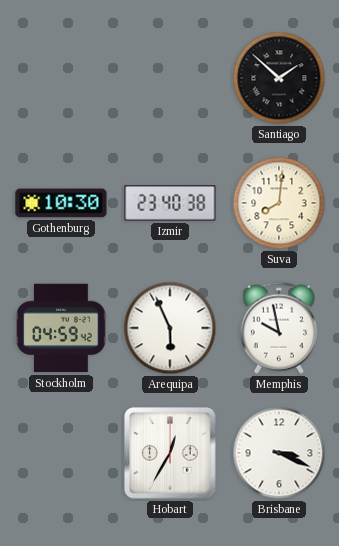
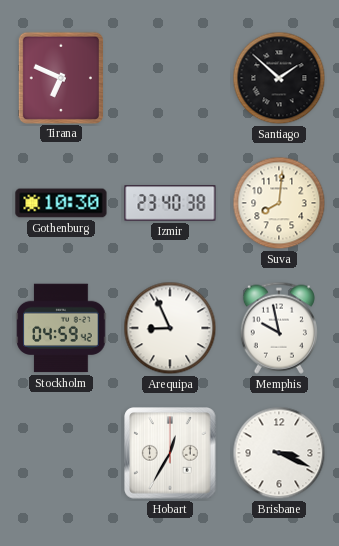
Tirana: none -> 6:49 (60, 77)
Arequipa: 5:56 -> 8:56 (170, 328)
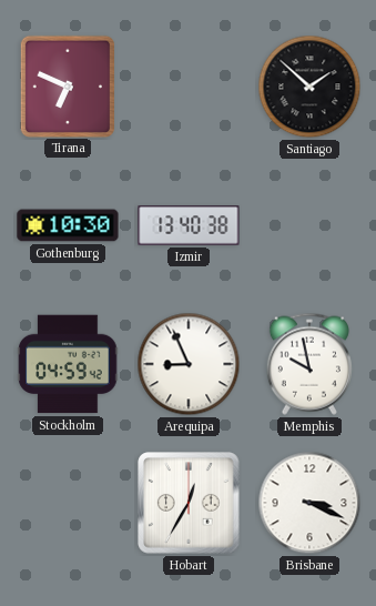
Izmir: 23:40 -> 13:40 (189, 225)
Suva: 8:01 -> none (279, 203)
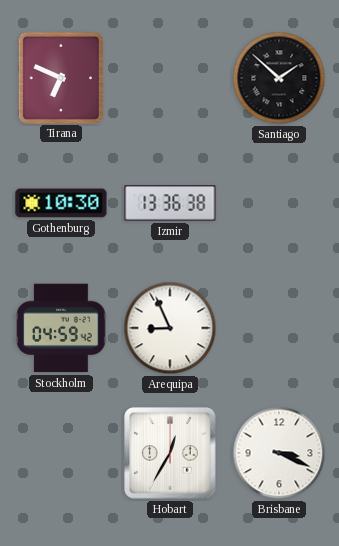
Izmir: 13:40 -> 13:36 (170, 203)
Memphis: 9:58 -> none (309, 364)
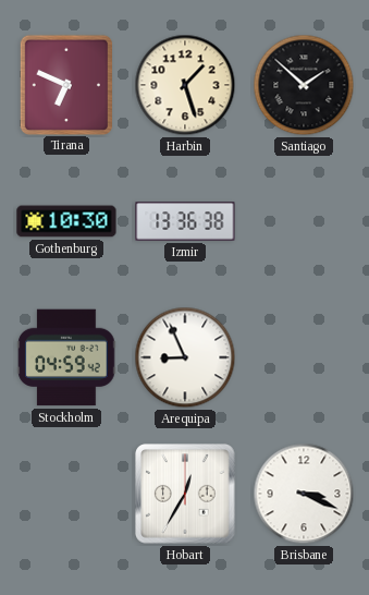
Harbin: none -> 1:27 (185, 85)
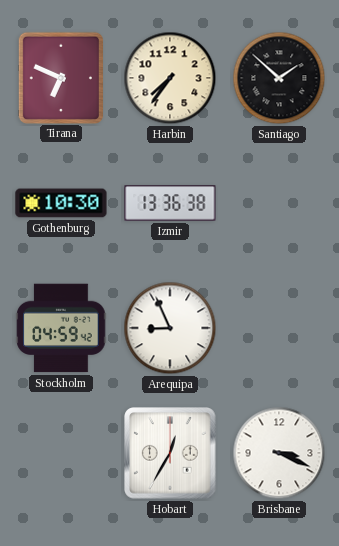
Harbin: 1:27 -> 7:36 (170, 78)
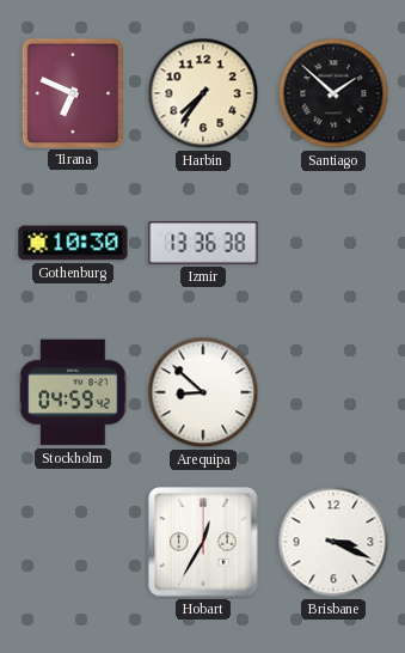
Arequipa: 8:56 -> 8:52 (203, 392)
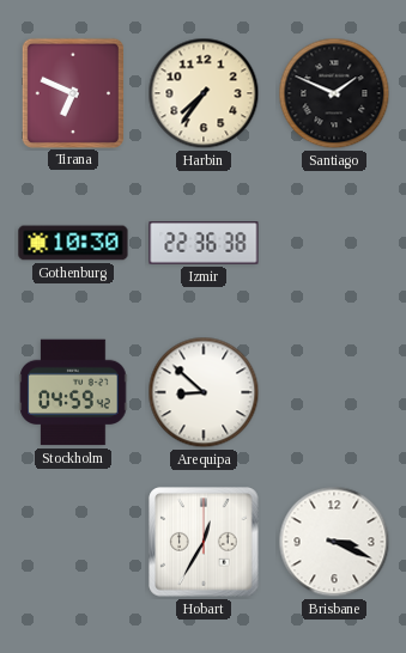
Santiago: 1:52 -> 1:49 (334, 93)
Izmir: 13:36 -> 22:36 (204, 243)
